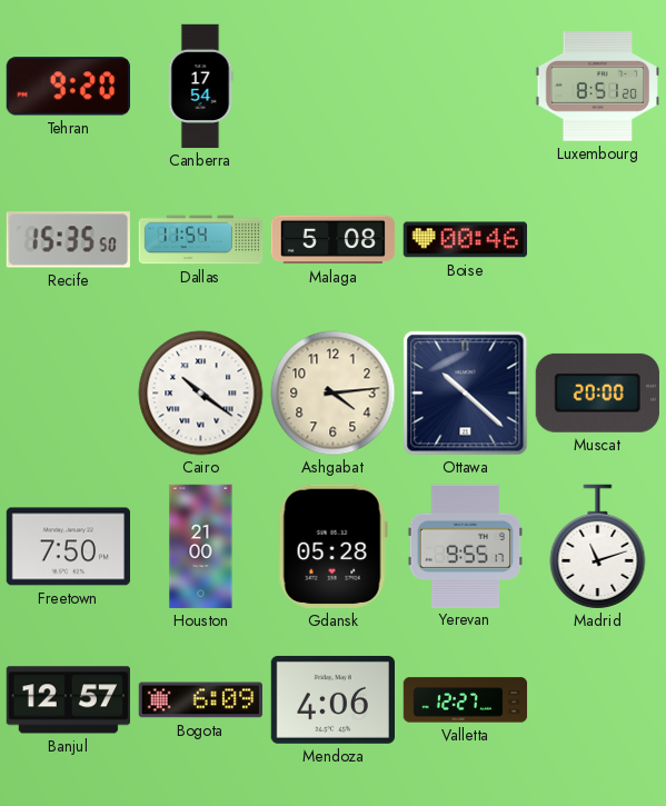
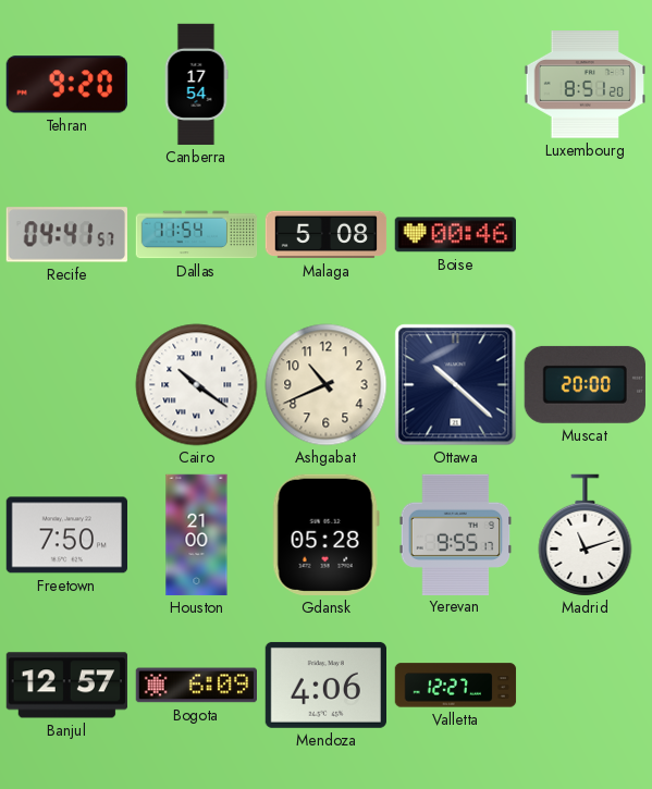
Recife: 15:35 -> 04:41 (66, 235)
Ashgabat: 4:14 -> 10:41 (327, 385)
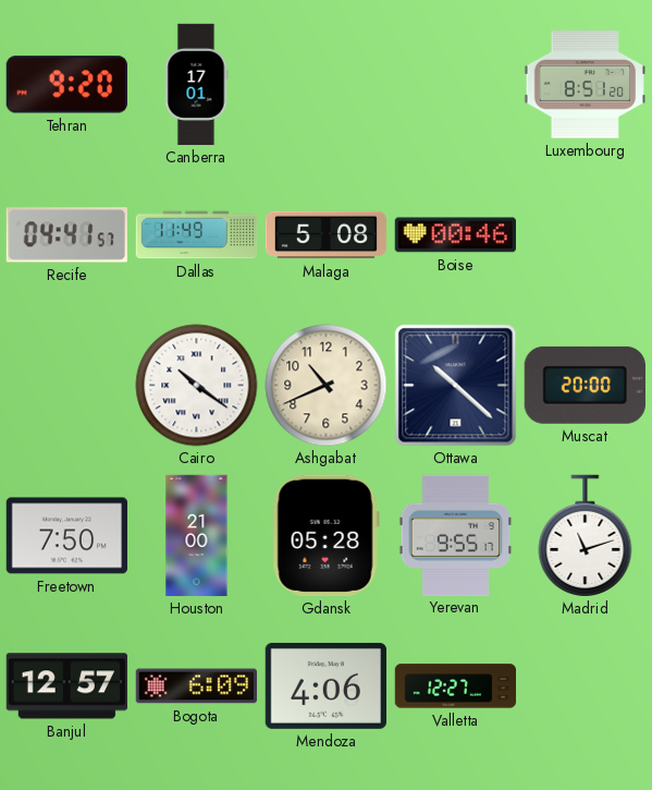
Canberra: 17:54 -> 17:01 (196, 85)
Dallas: 11:54 -> 11:49 (197, 235)
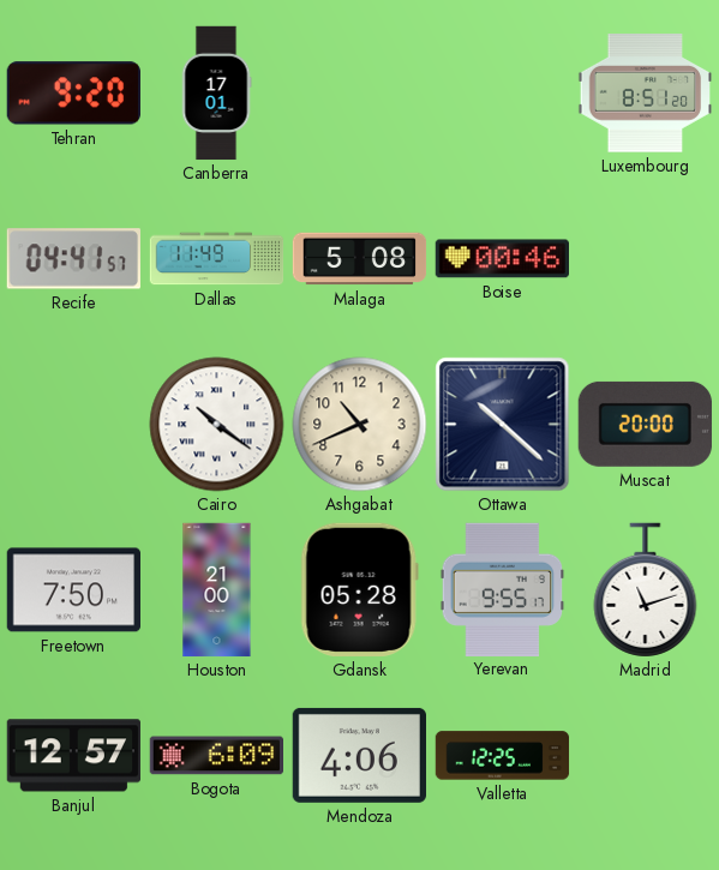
Valletta: 12:27 -> 12:25 (503, 756)
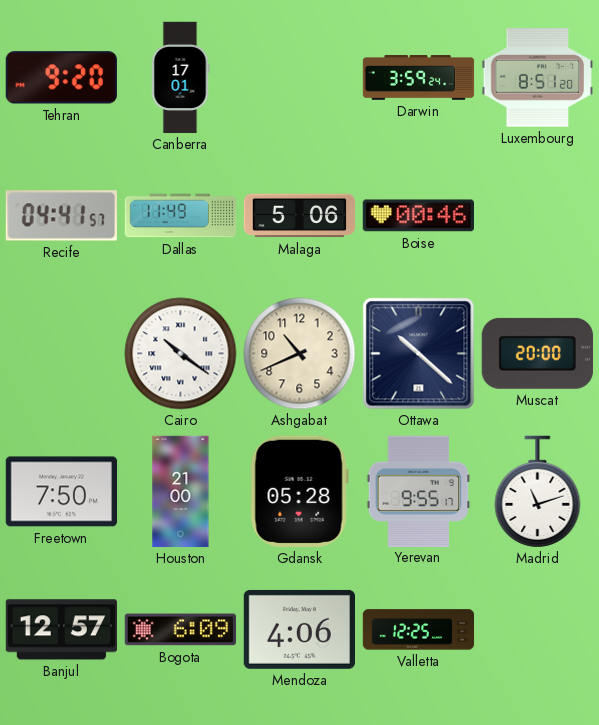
Darwin: none -> 3:59 (419, 78)
Malaga: 5:08 -> 5:06 (300, 216)
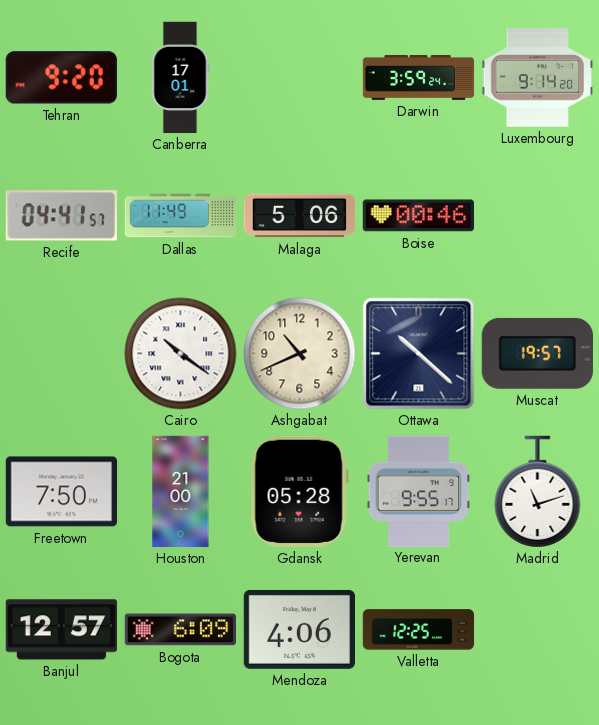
Luxembourg: 8:51 -> 9:14 (537, 78)
Muscat: 20:00 -> 19:57 (537, 353)
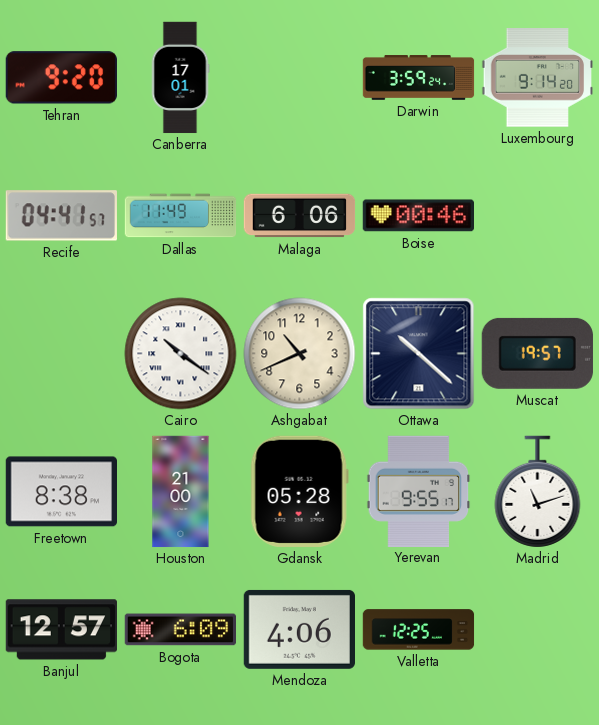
Malaga: 5:06 -> 6:06 (300, 216)
Freetown: 7:50 -> 8:38 (61, 492)
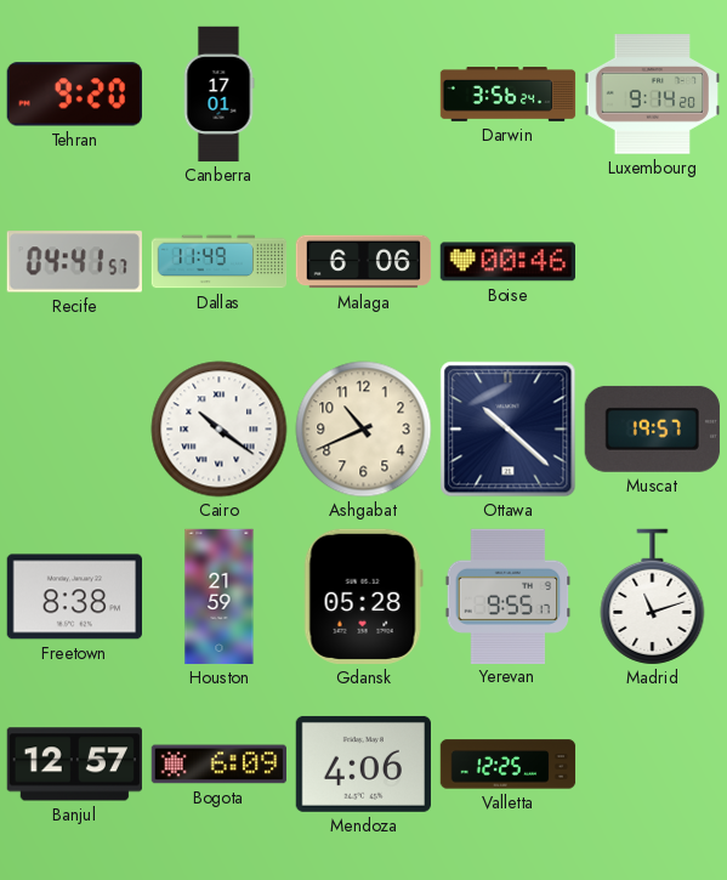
Darwin: 3:59 -> 3:56 (509, 95)
Houston: 21:00 -> 21:59 (220, 597)
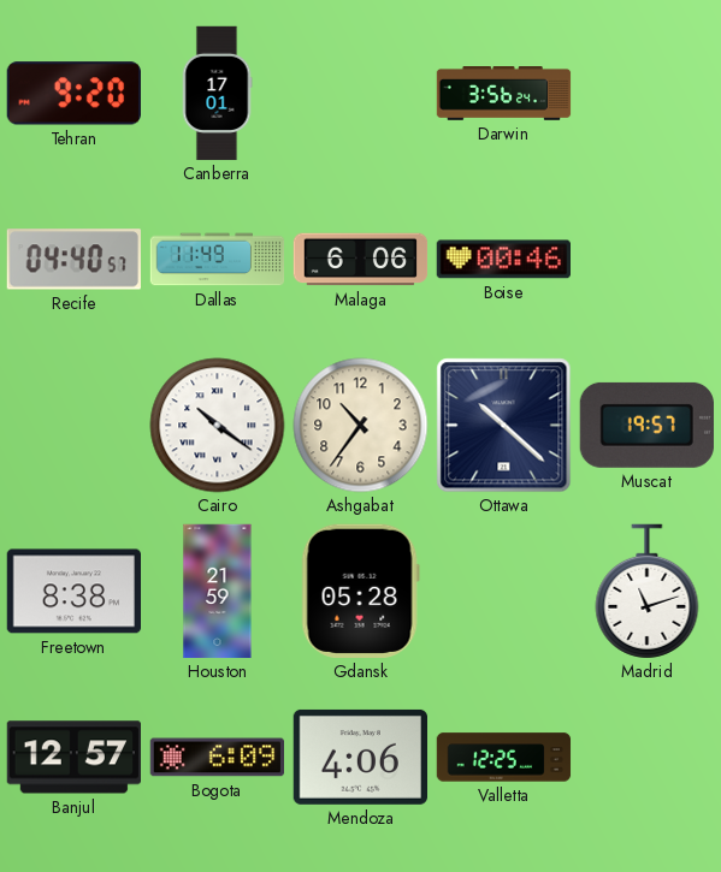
Luxembourg: 9:14 -> none (652, 95)
Recife: 04:41 -> 04:40 (73, 260)
Ashgabat: 10:41 -> 10:36 (361, 426)
Yerevan: 9:55 -> none (509, 596)
